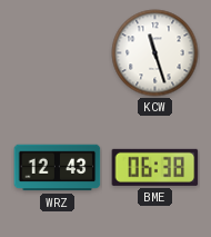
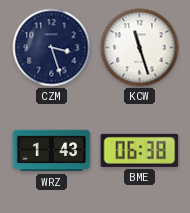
CZM: none -> 3:27 (52, 48)
WRZ: 12:43 -> 1:43 (52, 151)
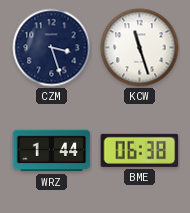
WRZ: 1:43 -> 1:44 (52, 151)
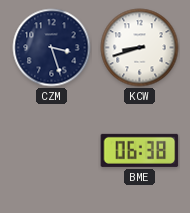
KCW: 11:27 -> 8:42 (140, 48)
WRZ: 1:44 -> none (52, 151)
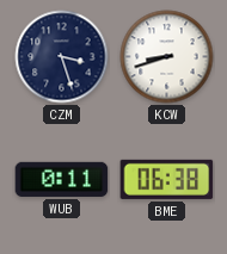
WUB: none -> 0:11 (62, 179)
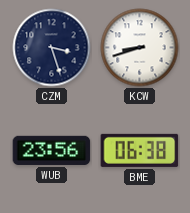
WUB: 0:11 -> 23:56 (52, 150)
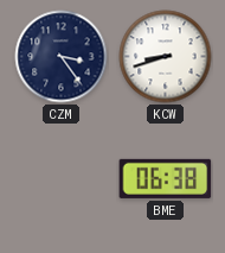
CZM: 3:27 -> 3:24 (62, 57)
WUB: 23:56 -> none (52, 150)
